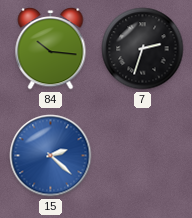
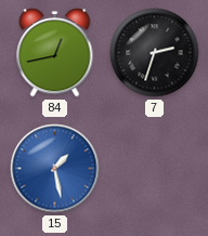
84: 10:16 -> 12:43 (55, 53)
15: 2:22 -> 1:28 (55, 169)
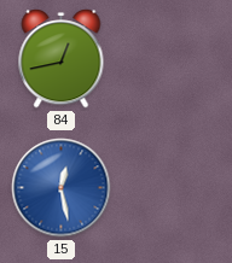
7: 2:33 -> none (155, 53)
15: 1:28 -> 12:28 (62, 188)
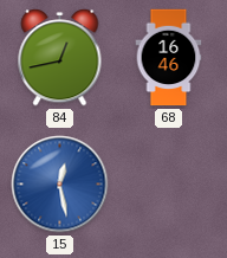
68: none -> 16:46 (169, 58)
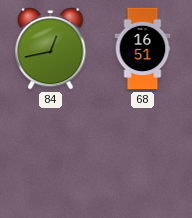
68: 16:46 -> 16:51 (143, 49)
15: 12:28 -> none (60, 185)
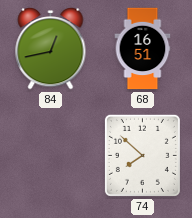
74: none -> 7:52 (142, 155)
